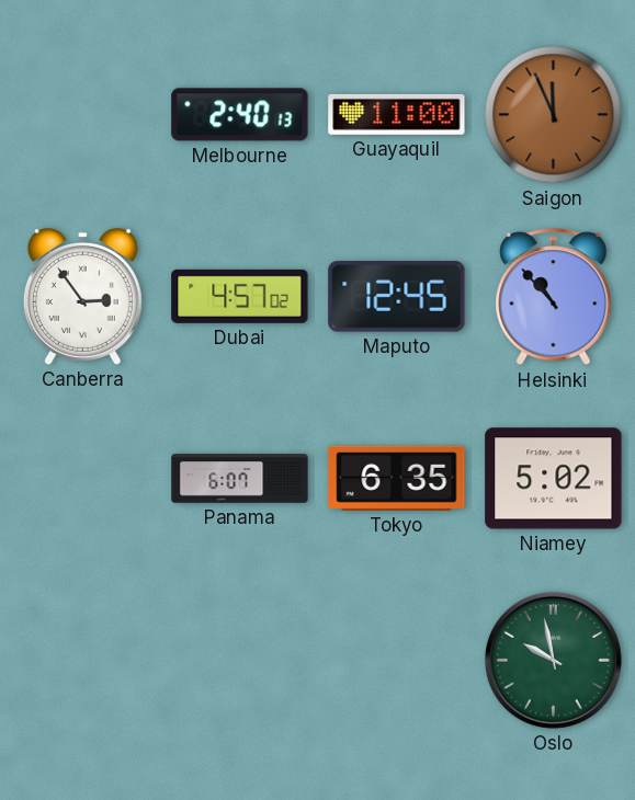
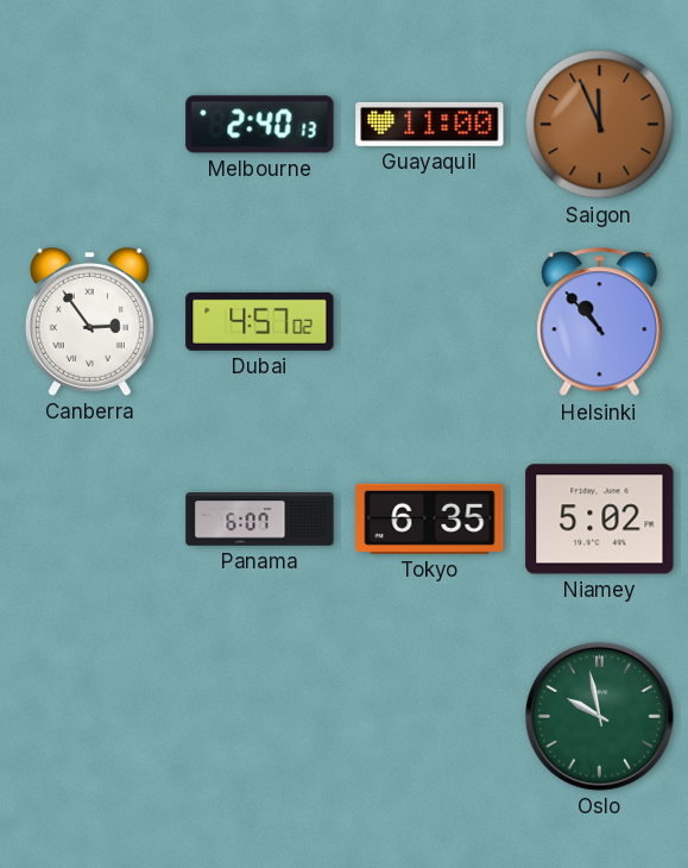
Maputo: 12:45 -> none (397, 297)
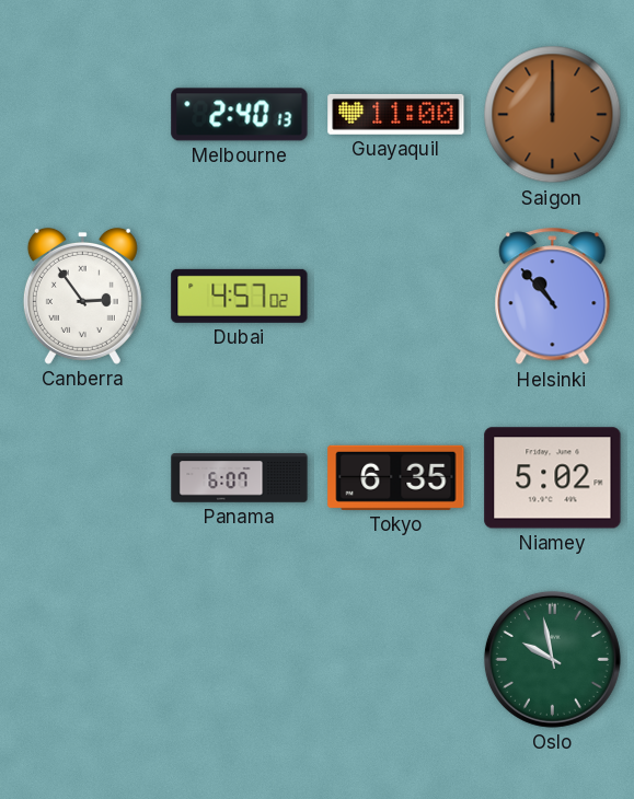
Saigon: 11:56 -> 12:00 (553, 115)
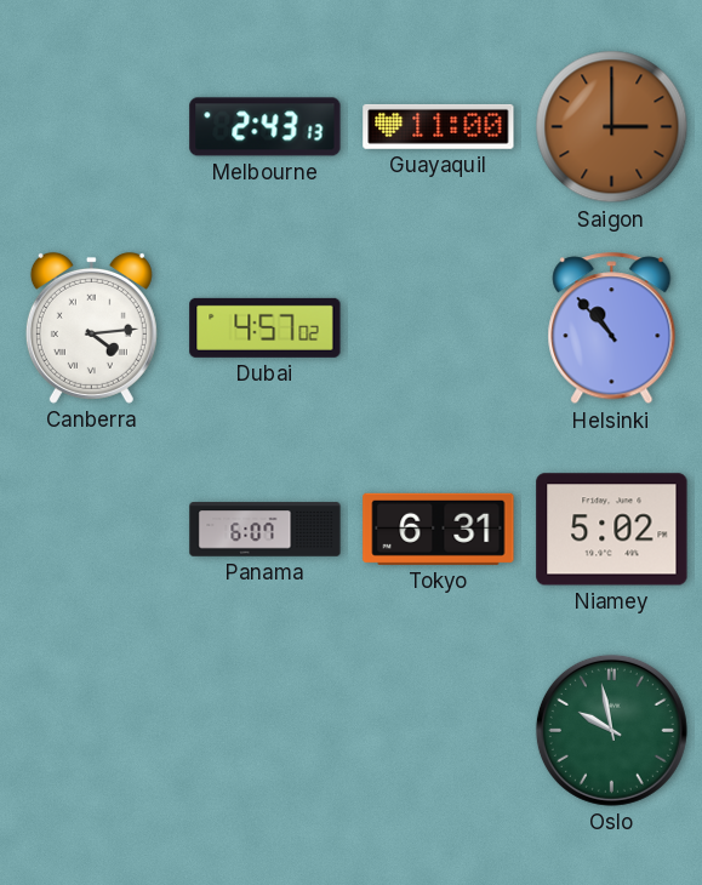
Melbourne: 2:40 -> 2:43 (266, 127)
Saigon: 12:00 -> 3:00 (612, 127)
Canberra: 2:54 -> 4:14 (91, 327)
Tokyo: 6:35 -> 6:31 (439, 529)
